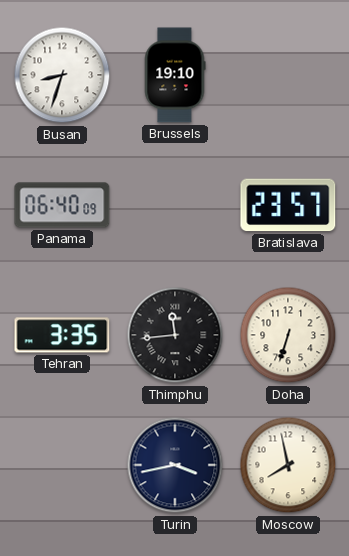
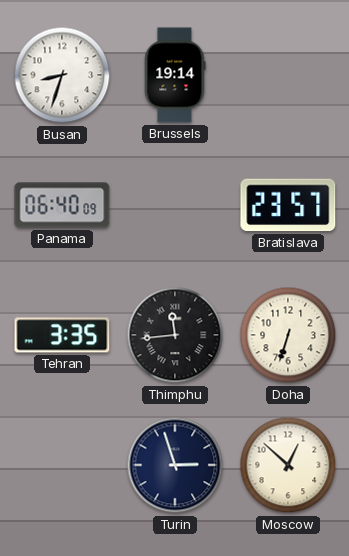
Brussels: 19:10 -> 19:14 (175, 75)
Turin: 3:43 -> 2:57 (175, 465)
Moscow: 7:58 -> 12:52 (288, 465)
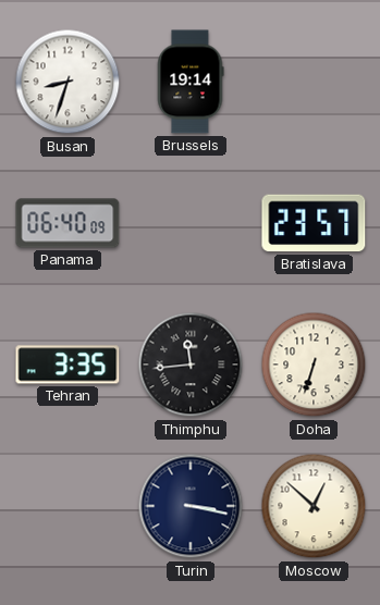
Turin: 2:57 -> 3:17 (191, 506)
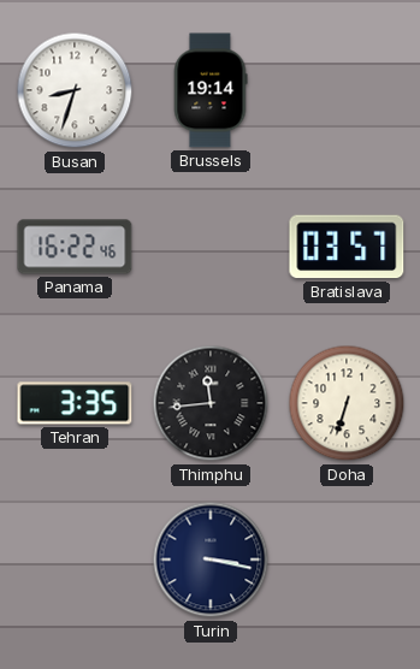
Panama: 06:40 -> 16:22 (75, 247)
Bratislava: 23:57 -> 03:57 (347, 247)
Moscow: 12:52 -> none (314, 506)
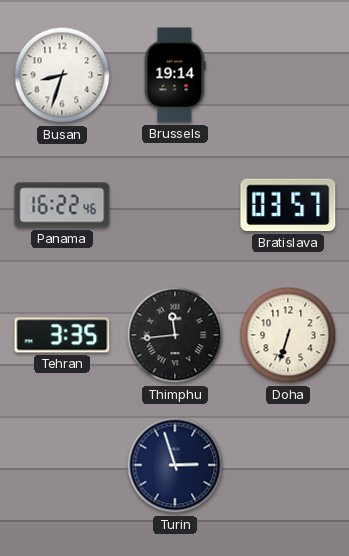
Turin: 3:17 -> 2:57 (175, 465)
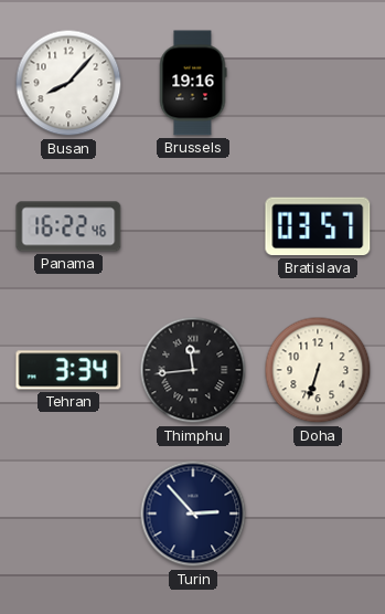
Busan: 8:33 -> 8:07 (68, 83)
Brussels: 19:14 -> 19:16 (193, 83)
Tehran: 3:35 -> 3:34 (68, 370)
Turin: 2:57 -> 2:53 (193, 514)
